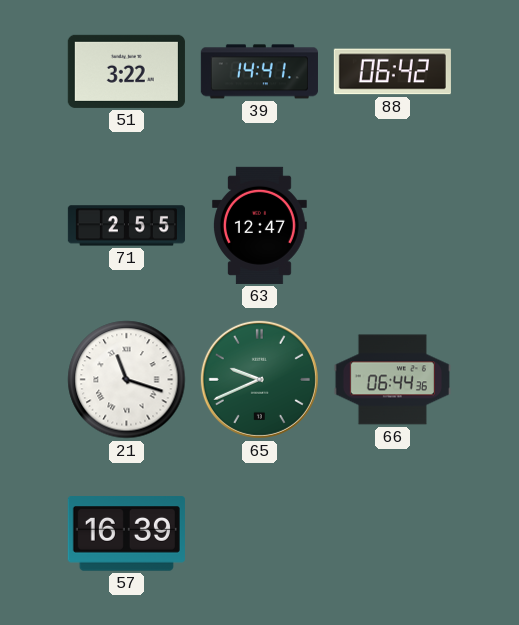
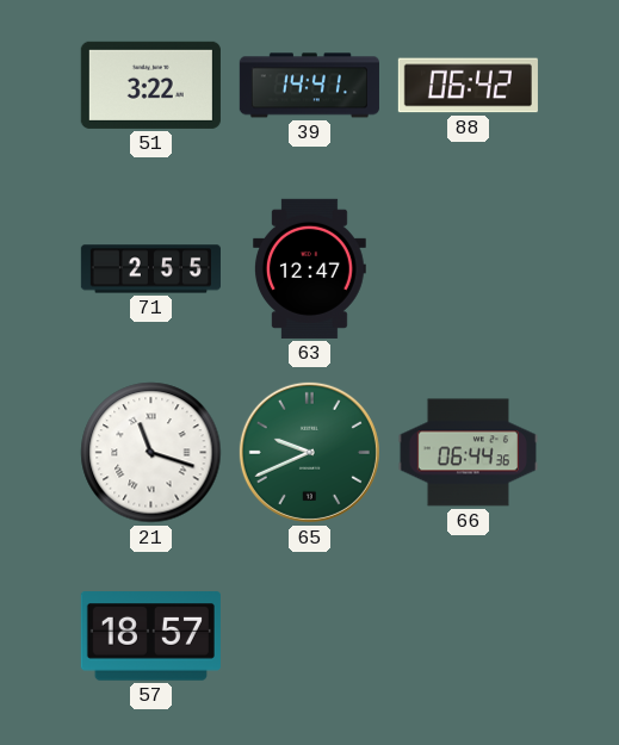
57: 16:39 -> 18:57 (150, 637)
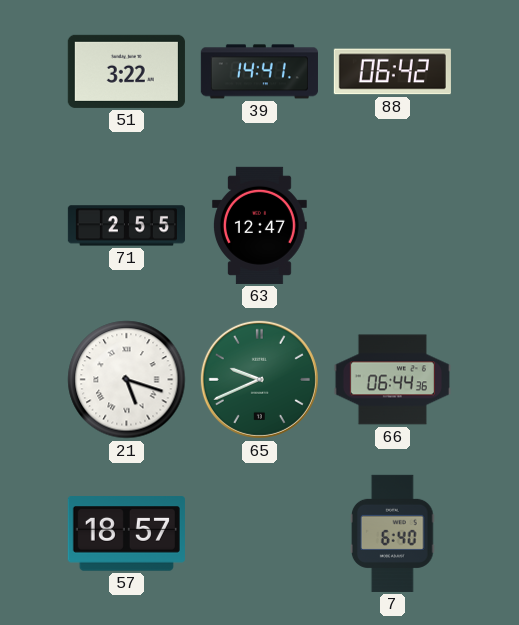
21: 11:18 -> 5:18 (127, 380)
7: none -> 6:40 (392, 533)
